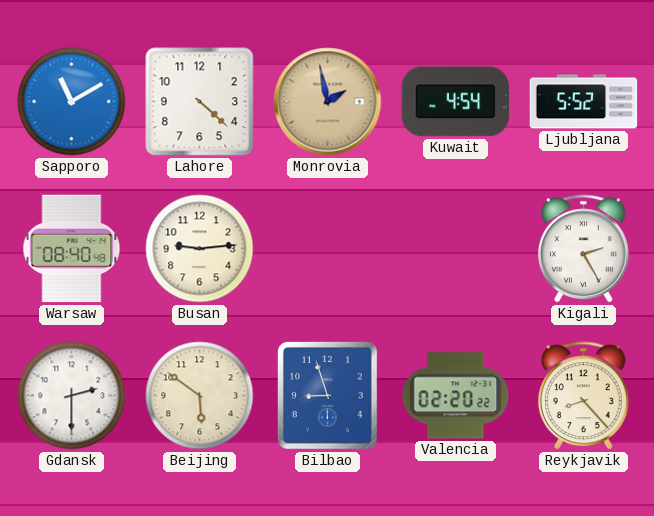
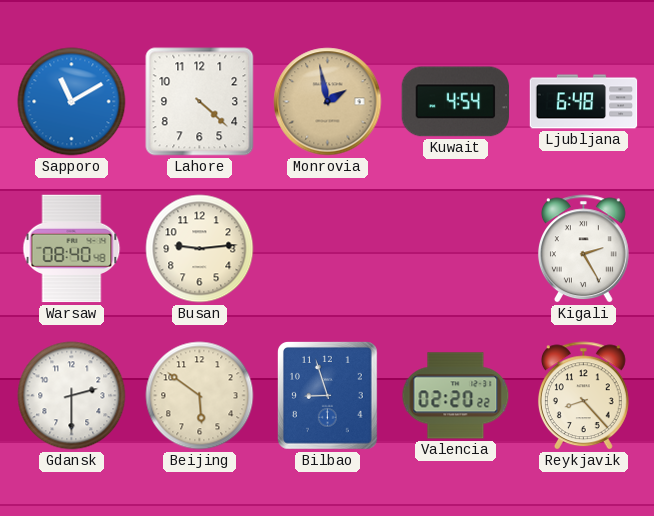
Ljubljana: 5:52 -> 6:48 (584, 102)
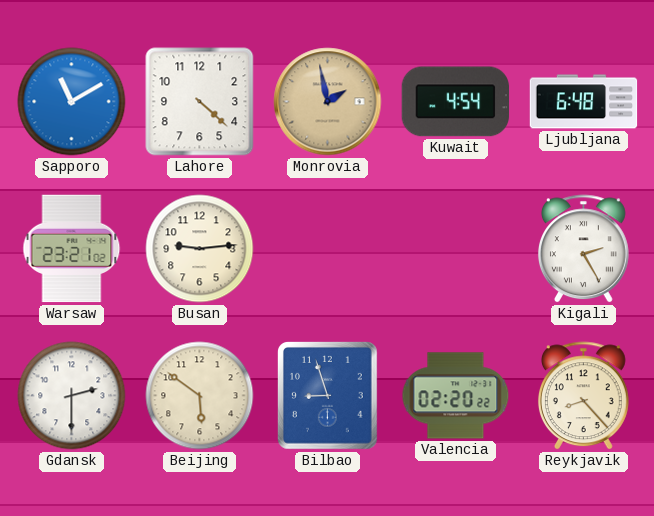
Warsaw: 08:40 -> 23:21 (72, 249)
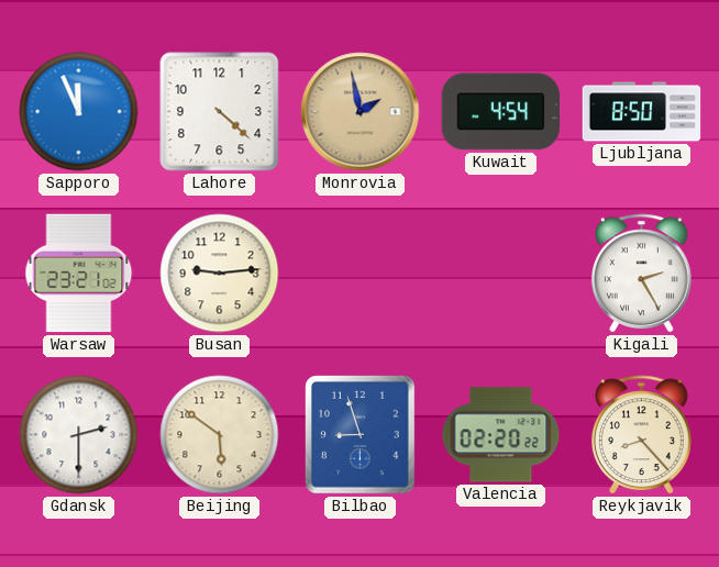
Sapporo: 11:10 -> 11:56 (79, 112)
Ljubljana: 6:48 -> 8:50 (642, 112)
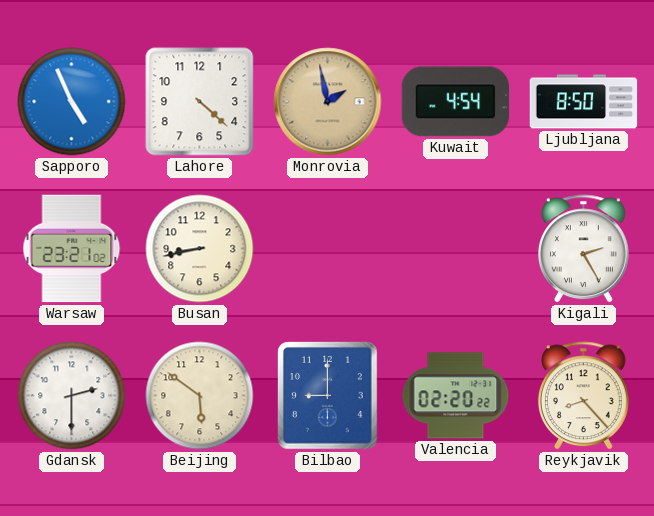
Sapporo: 11:56 -> 4:56 (72, 102)
Busan: 9:14 -> 8:43 (200, 249)
Bilbao: 8:57 -> 9:00 (328, 396)
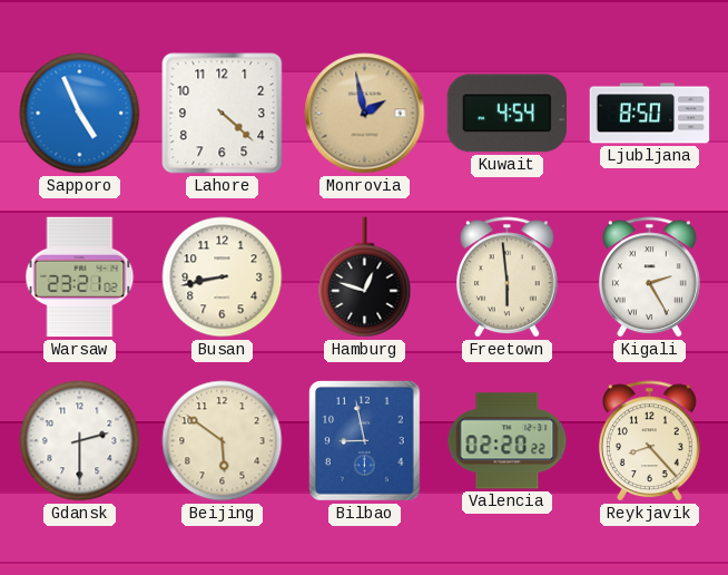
Hamburg: none -> 12:48 (365, 277)
Freetown: none -> 5:59 (506, 277)
Bilbao: 9:00 -> 8:58 (365, 441)
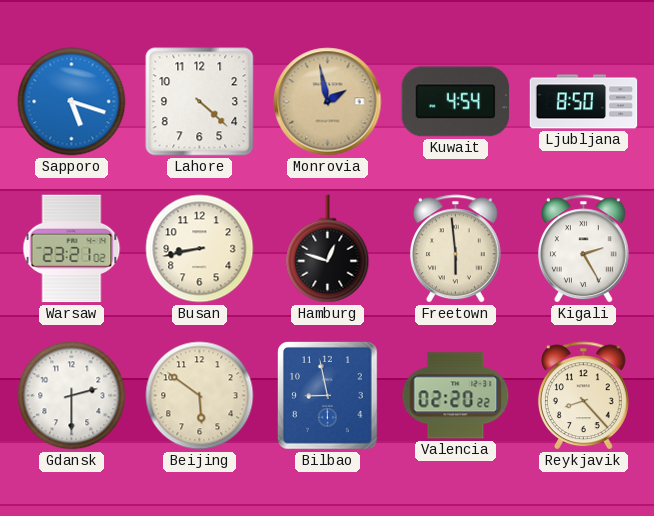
Sapporo: 4:56 -> 5:18 (72, 102)
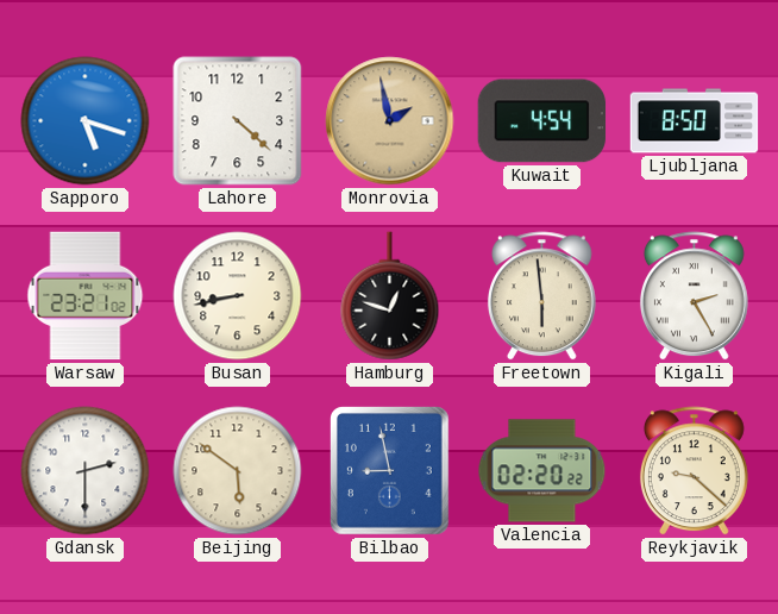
Reykjavik: 8:23 -> 9:22 (694, 471)
